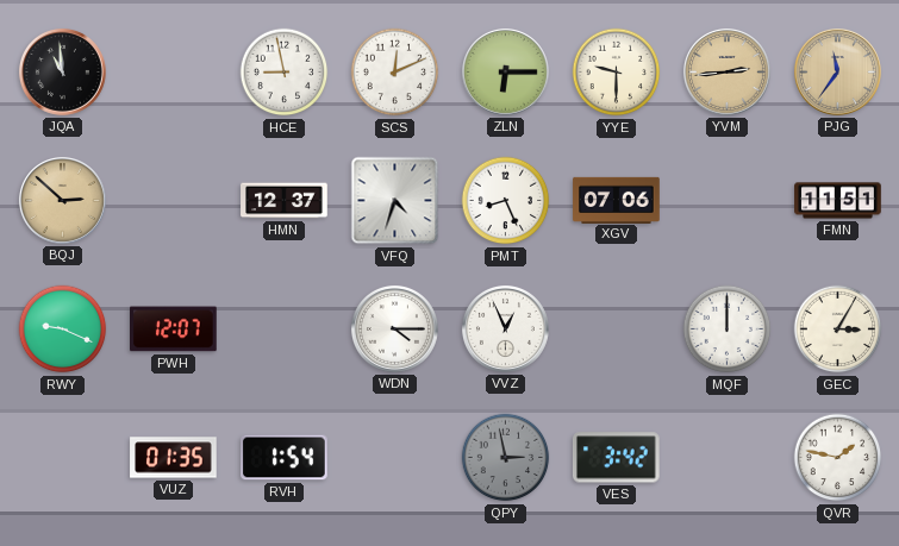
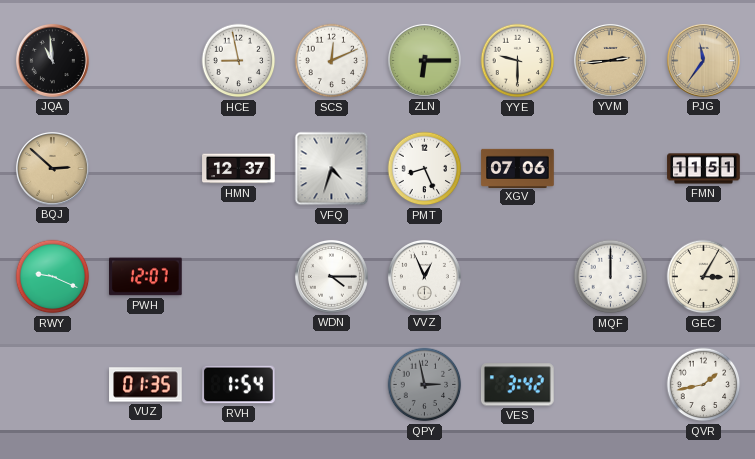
QVR: 1:47 -> 1:43 (704, 385)
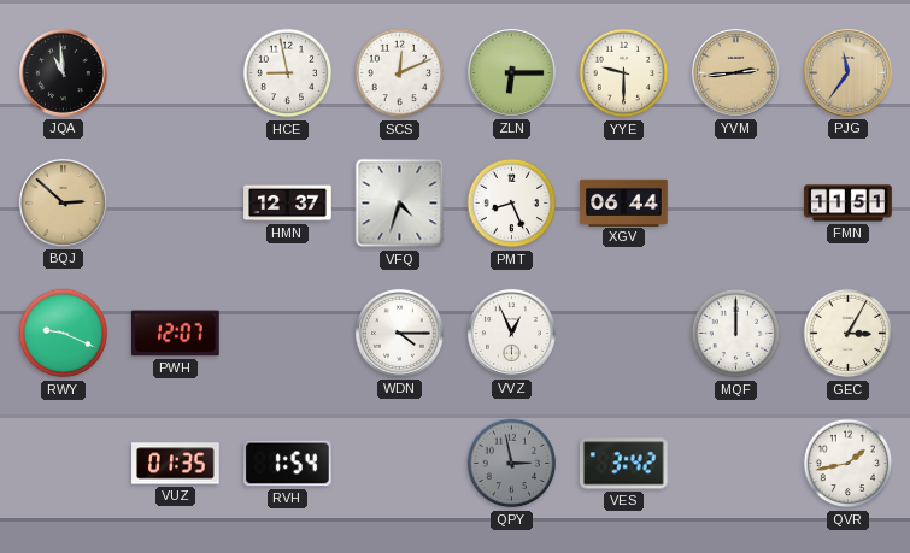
XGV: 07:06 -> 06:44 (624, 202)
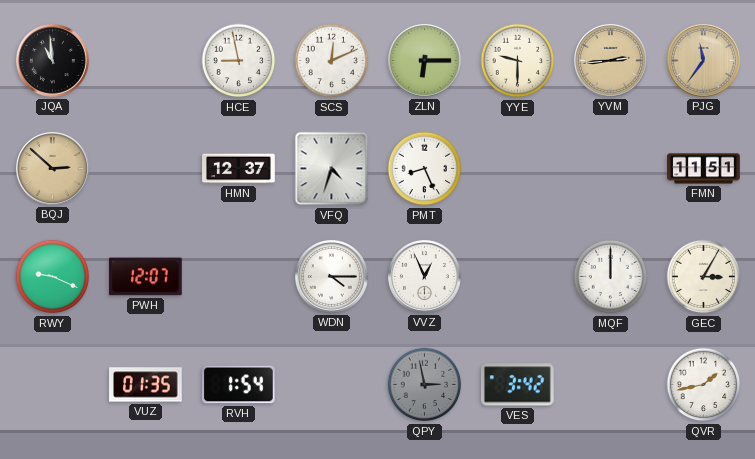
XGV: 06:44 -> none (624, 202)
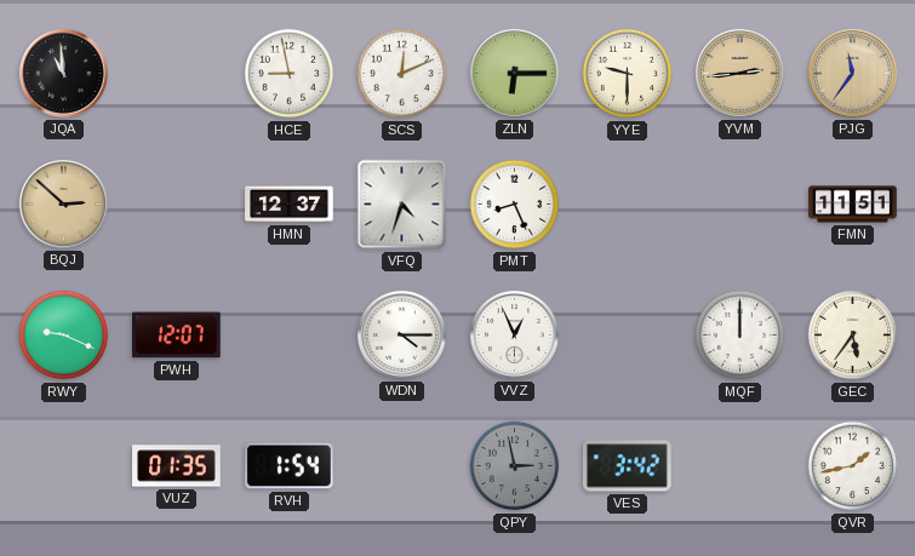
GEC: 3:05 -> 5:36 (853, 336)
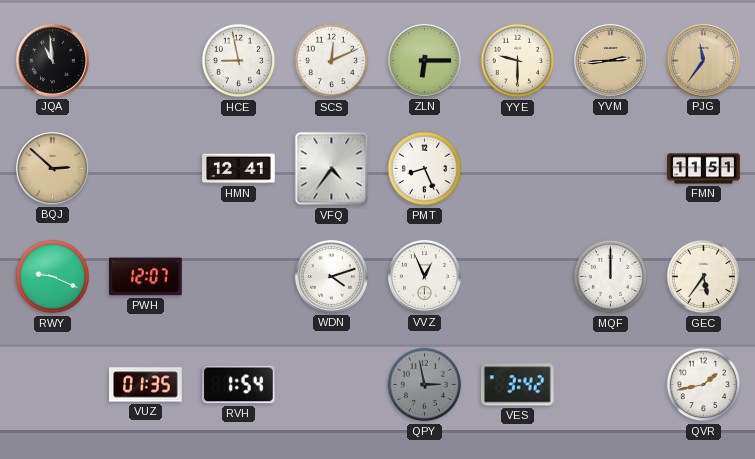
HMN: 12:37 -> 12:41 (239, 169)
VFQ: 4:33 -> 4:36 (332, 169)
WDN: 4:15 -> 4:12 (331, 276)
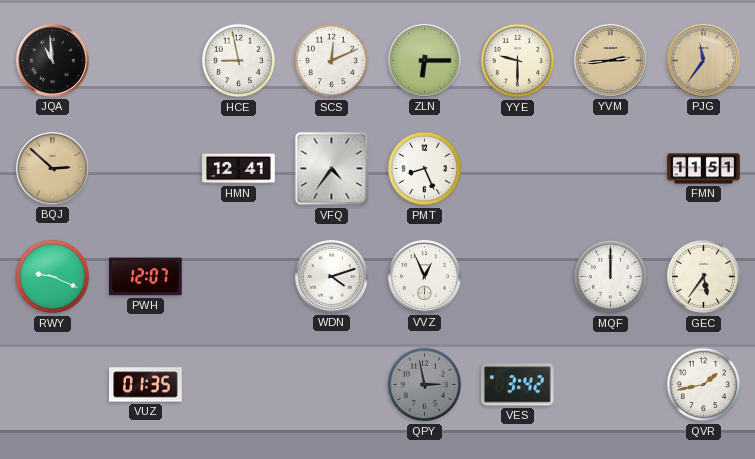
RVH: 1:54 -> none (239, 385)
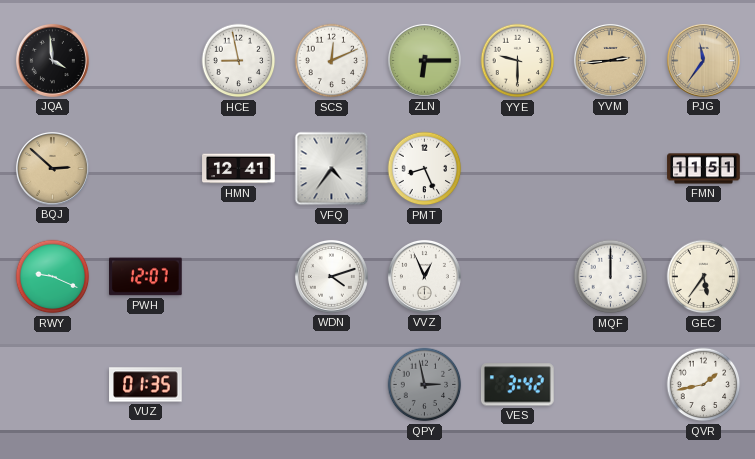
JQA: 10:59 -> 3:59 (52, 60)
